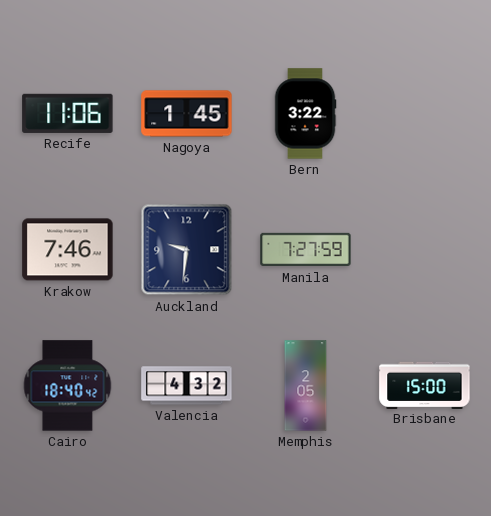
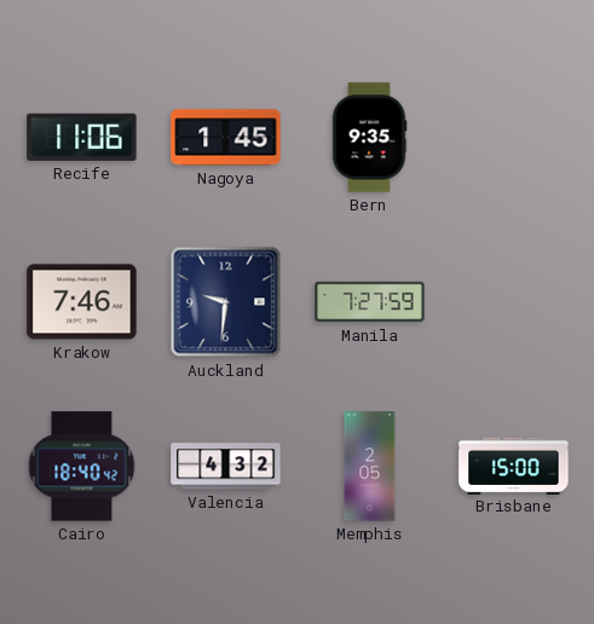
Bern: 3:22 -> 9:35 (369, 138)
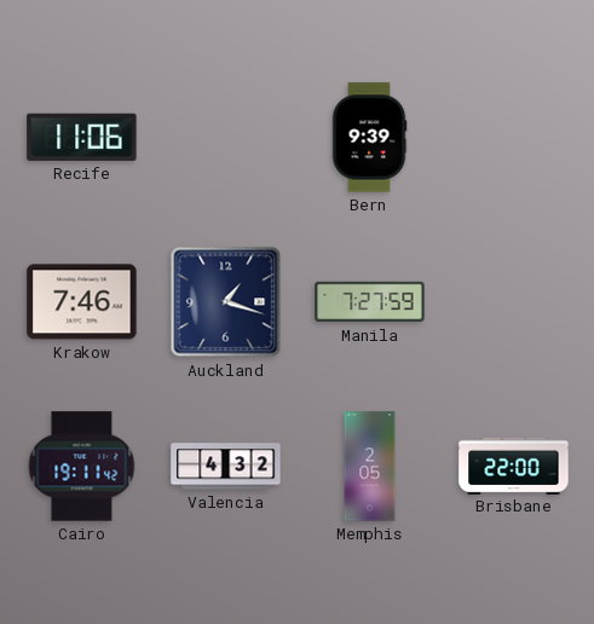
Nagoya: 1:45 -> none (226, 138)
Bern: 9:35 -> 9:39 (369, 138)
Auckland: 9:31 -> 1:18 (226, 302)
Cairo: 18:40 -> 19:11 (82, 467)
Brisbane: 15:00 -> 22:00 (514, 466)
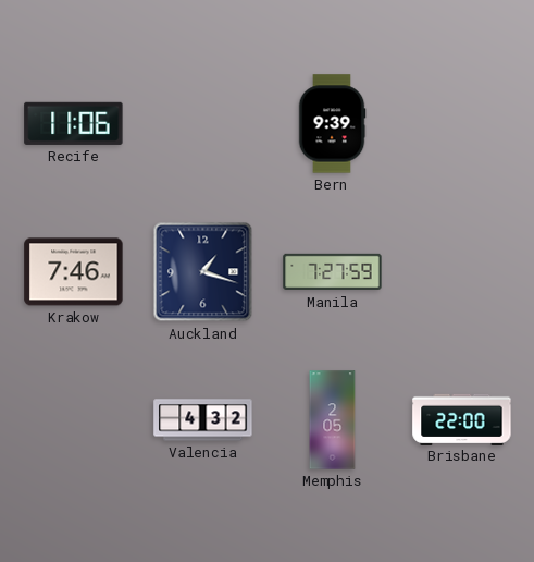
Cairo: 19:11 -> none (82, 467)
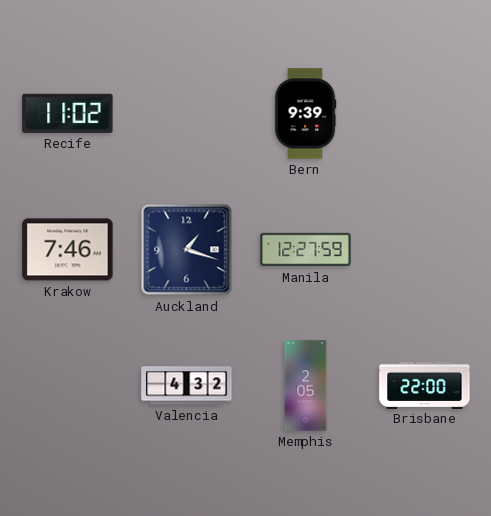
Recife: 11:06 -> 11:02 (68, 113)
Manila: 7:27 -> 12:27 (306, 250)
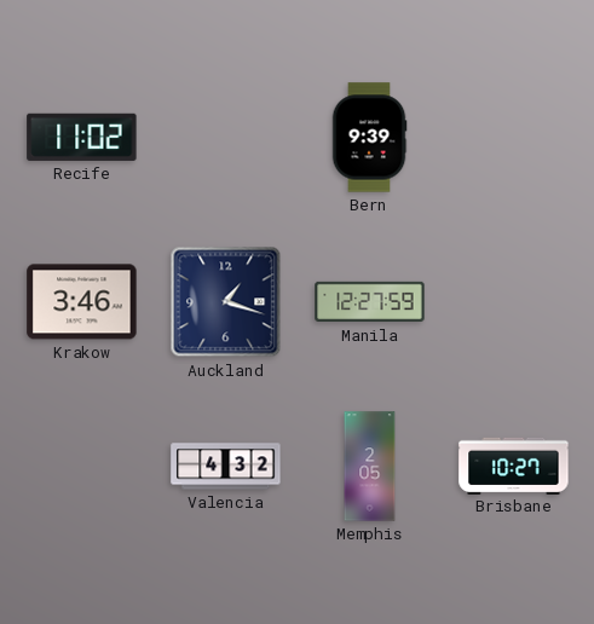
Krakow: 7:46 -> 3:46 (82, 302)
Brisbane: 22:00 -> 10:27 (514, 466)
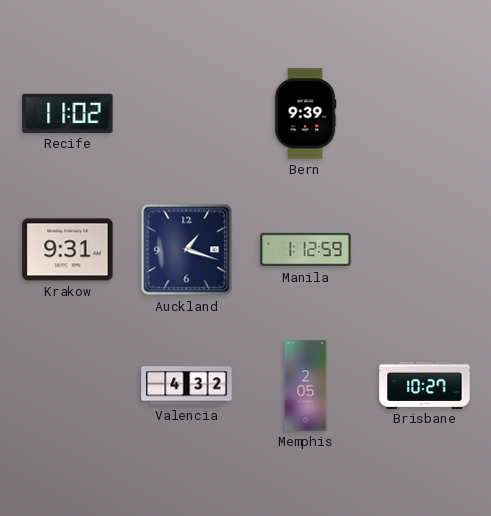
Krakow: 3:46 -> 9:31 (68, 250)
Manila: 12:27 -> 1:12 (306, 250)
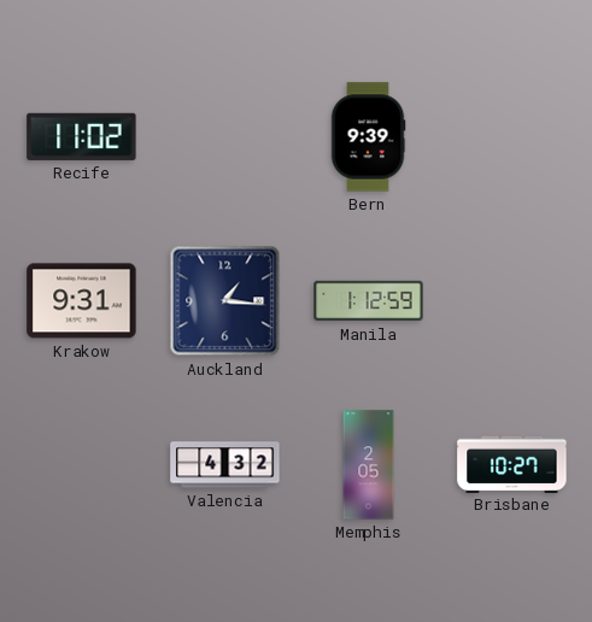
Auckland: 1:18 -> 1:16 (225, 301)
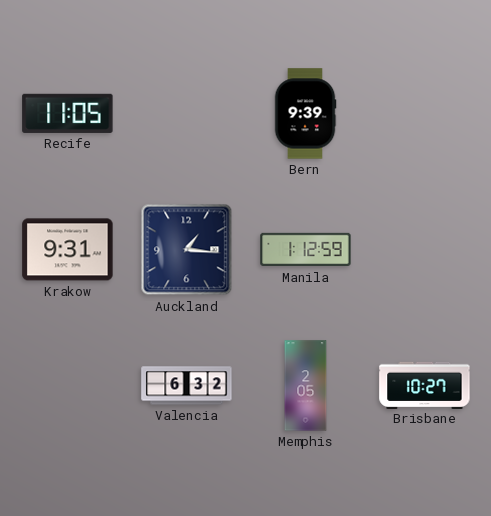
Recife: 11:02 -> 11:05 (68, 113)
Valencia: 4:32 -> 6:32 (187, 386)
